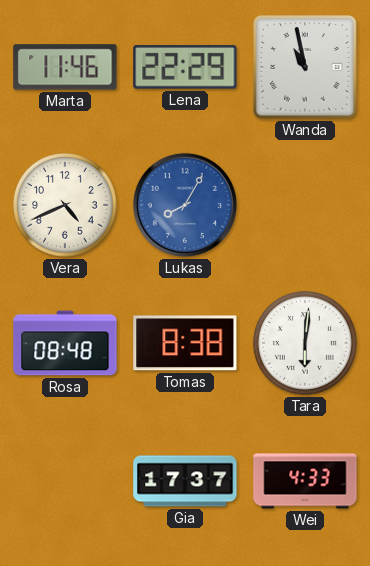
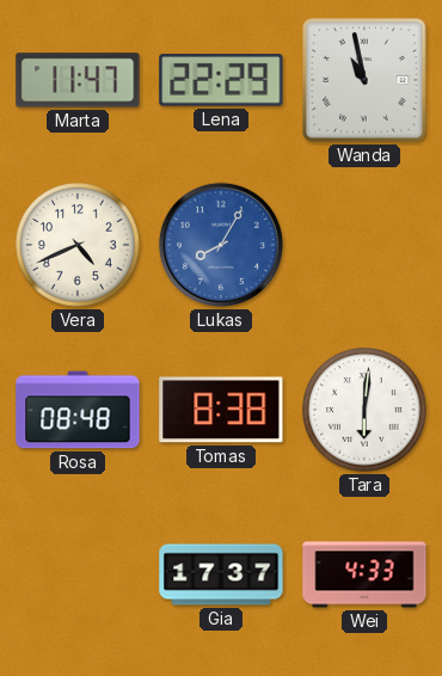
Marta: 11:46 -> 11:47 (78, 80)
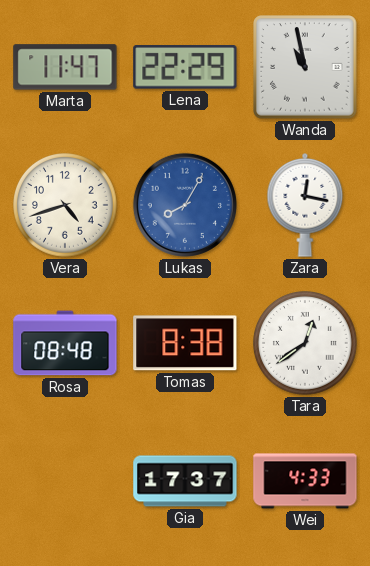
Vera: 4:41 -> 4:42 (66, 206)
Zara: none -> 12:17 (305, 206)
Tara: 6:01 -> 12:39 (306, 344)
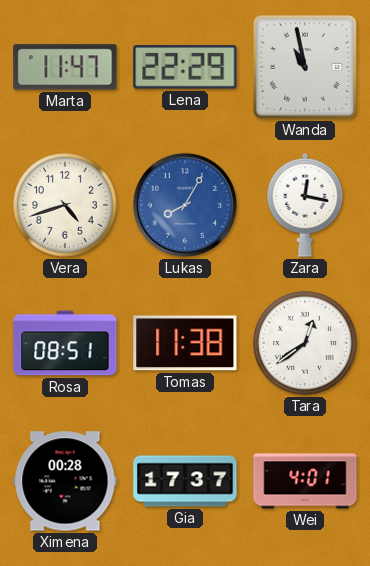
Rosa: 08:48 -> 08:51 (65, 343)
Tomas: 8:38 -> 11:38 (185, 343)
Ximena: none -> 00:28 (65, 481)
Wei: 4:33 -> 4:01 (305, 481)
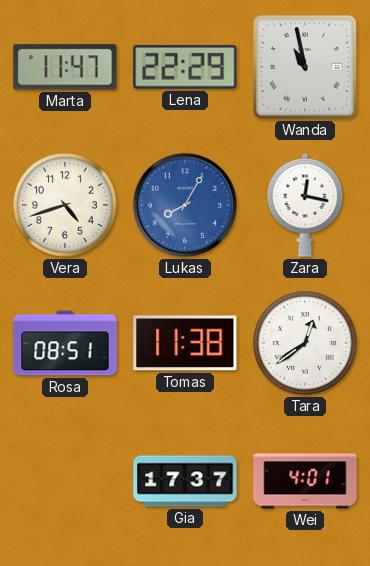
Ximena: 00:28 -> none (65, 481)
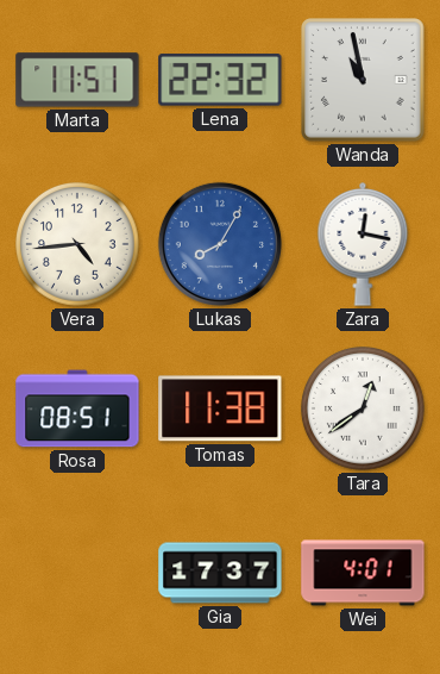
Marta: 11:47 -> 11:51 (77, 80)
Lena: 22:29 -> 22:32 (220, 80)
Vera: 4:42 -> 4:44 (78, 245)
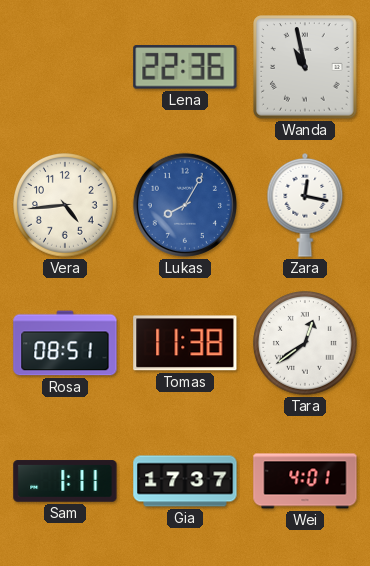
Marta: 11:51 -> none (77, 80)
Lena: 22:32 -> 22:36 (185, 67)
Sam: none -> 1:11 (65, 481)
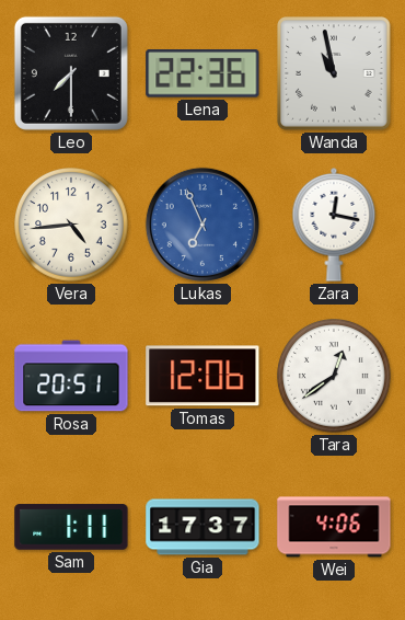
Leo: none -> 7:30 (71, 73)
Lukas: 8:05 -> 6:56 (202, 225)
Rosa: 08:51 -> 20:51 (71, 376)
Tomas: 11:38 -> 12:06 (202, 376)
Wei: 4:01 -> 4:06 (334, 527)
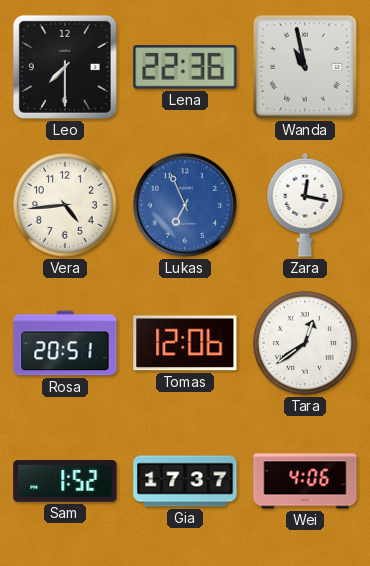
Sam: 1:11 -> 1:52 (65, 481)
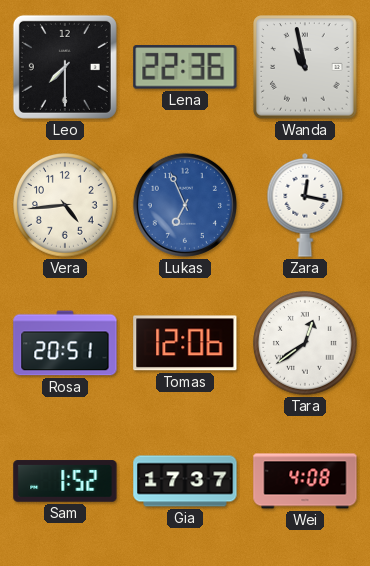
Wei: 4:06 -> 4:08 (305, 481)
